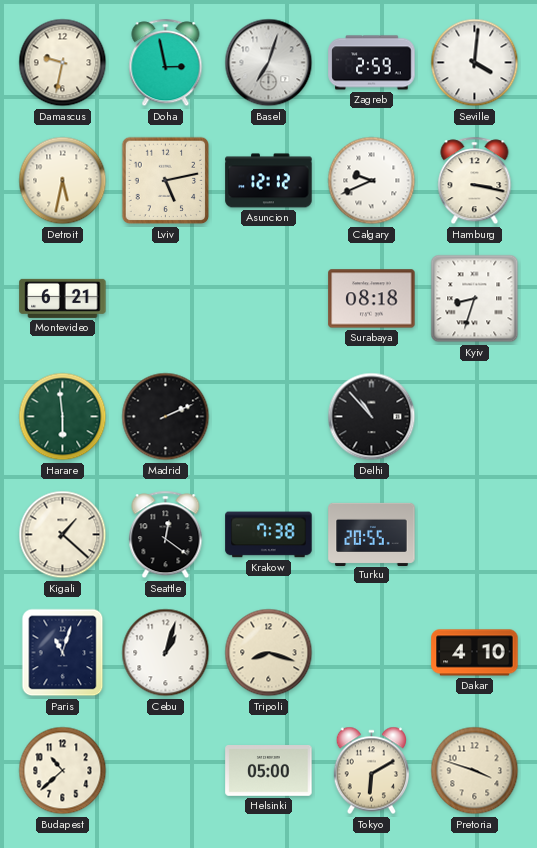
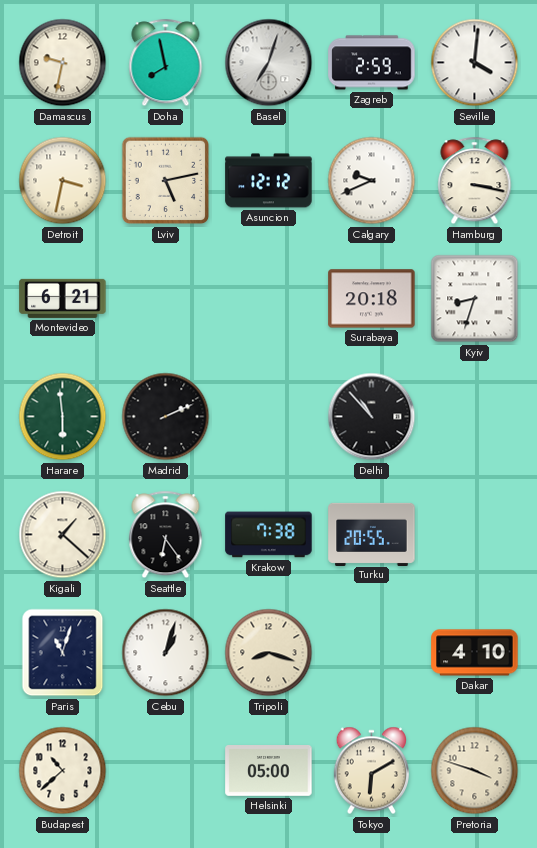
Doha: 2:58 -> 7:58 (166, 63)
Detroit: 5:32 -> 3:32 (63, 181)
Surabaya: 08:18 -> 20:18 (372, 299)
Seattle: 12:21 -> 6:24 (166, 535)
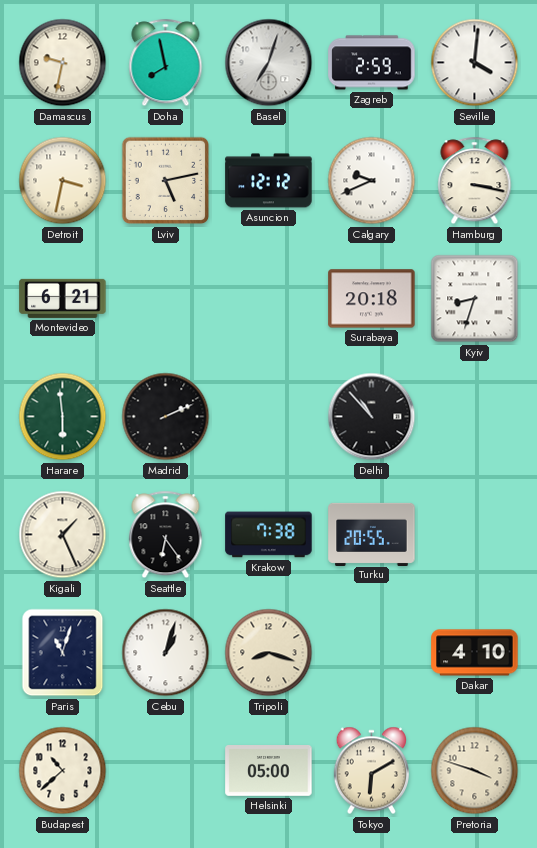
Kigali: 1:22 -> 1:26 (63, 535)
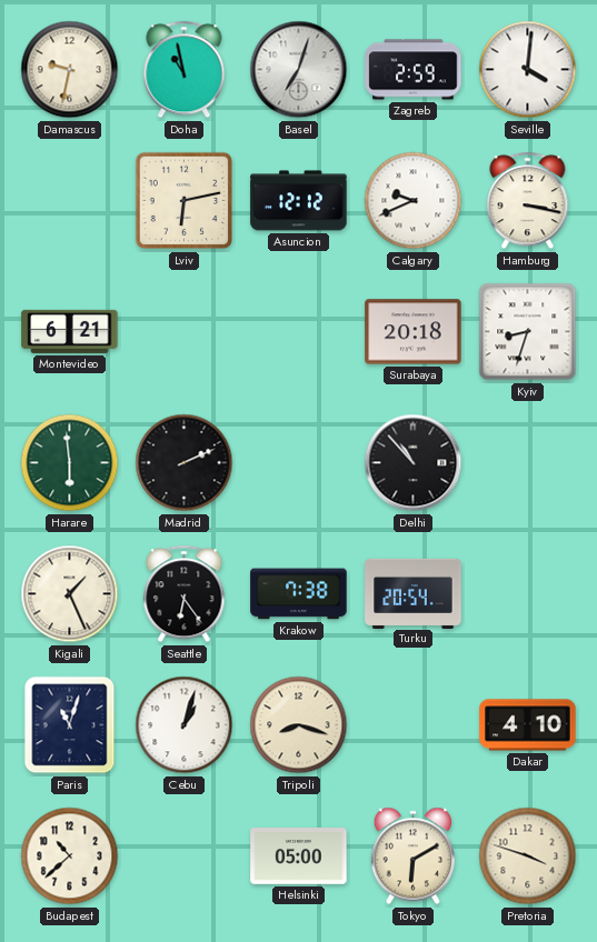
Doha: 7:58 -> 10:58 (185, 70)
Detroit: 3:32 -> none (63, 181)
Lviv: 5:13 -> 6:13 (185, 201)
Turku: 20:55 -> 20:54 (414, 593)
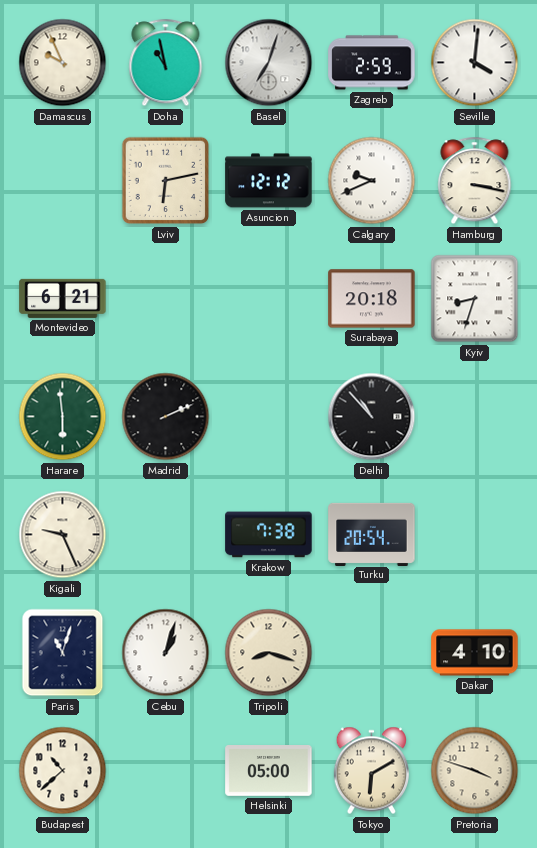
Damascus: 9:32 -> 9:56 (63, 63)
Kigali: 1:26 -> 9:26 (63, 535)
Seattle: 6:24 -> none (185, 594)
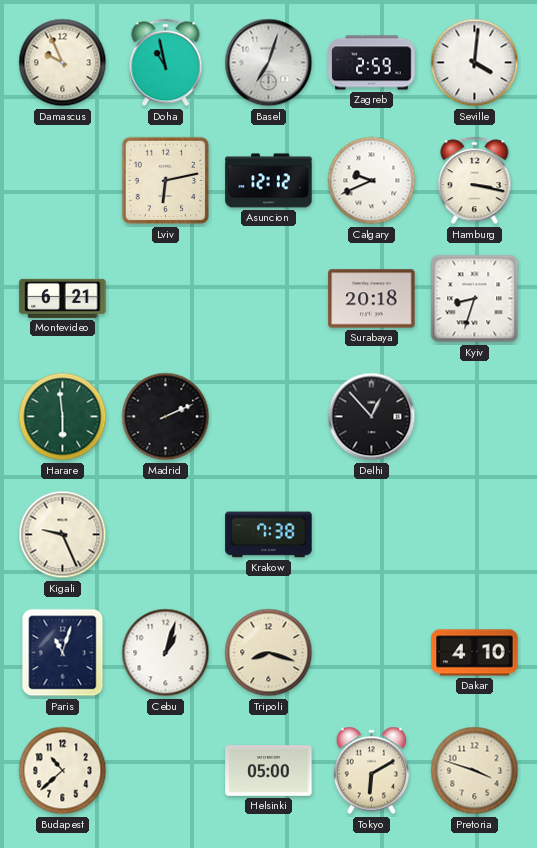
Delhi: 10:53 -> 12:53 (372, 417)
Turku: 20:54 -> none (372, 534)
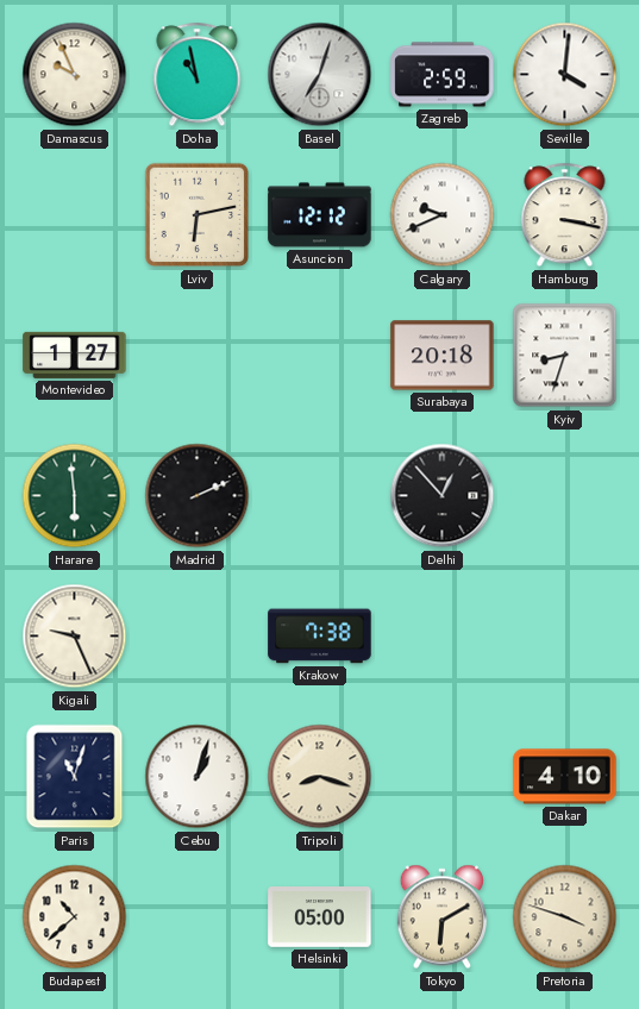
Montevideo: 6:21 -> 1:27 (75, 355)
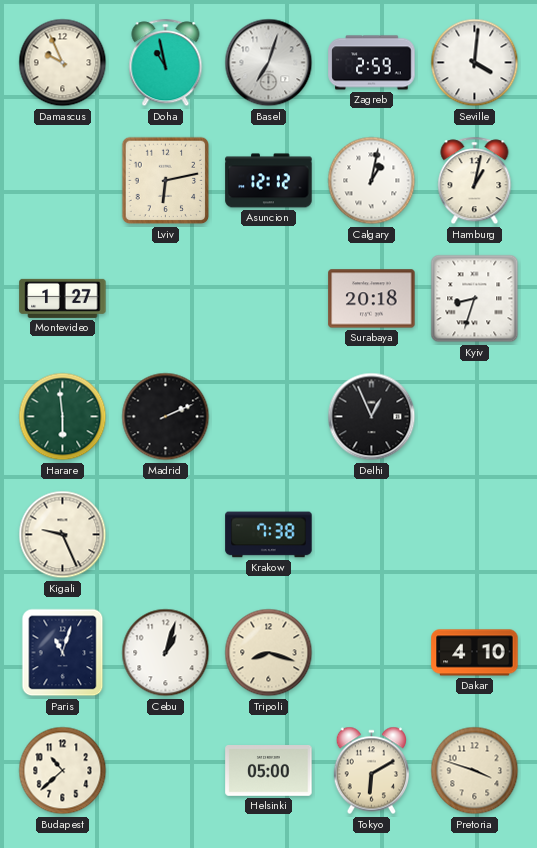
Calgary: 9:41 -> 1:02 (372, 181)
Hamburg: 3:17 -> 1:02 (475, 181)
Delhi: 12:53 -> 12:56 (372, 417)
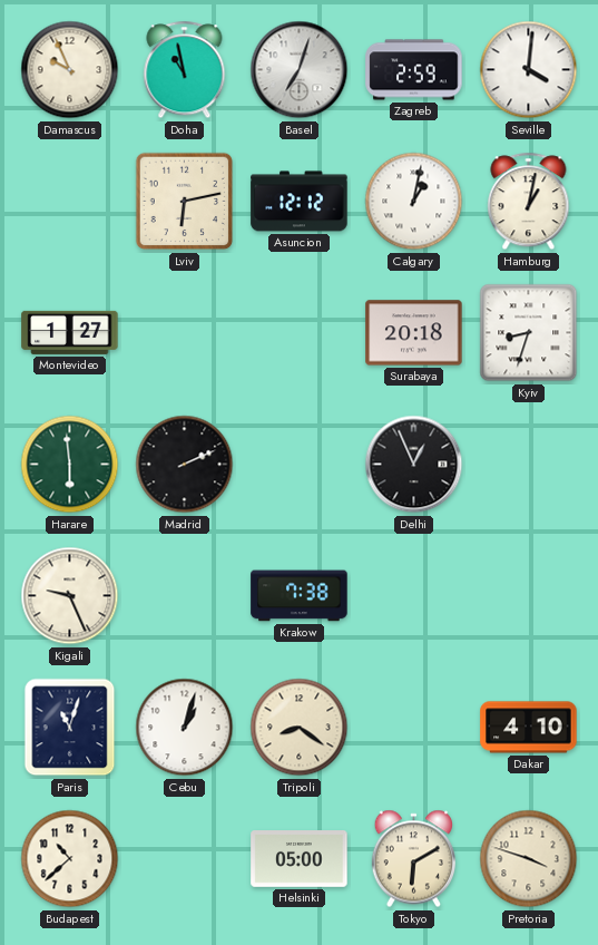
Tripoli: 8:18 -> 8:21 (300, 728)
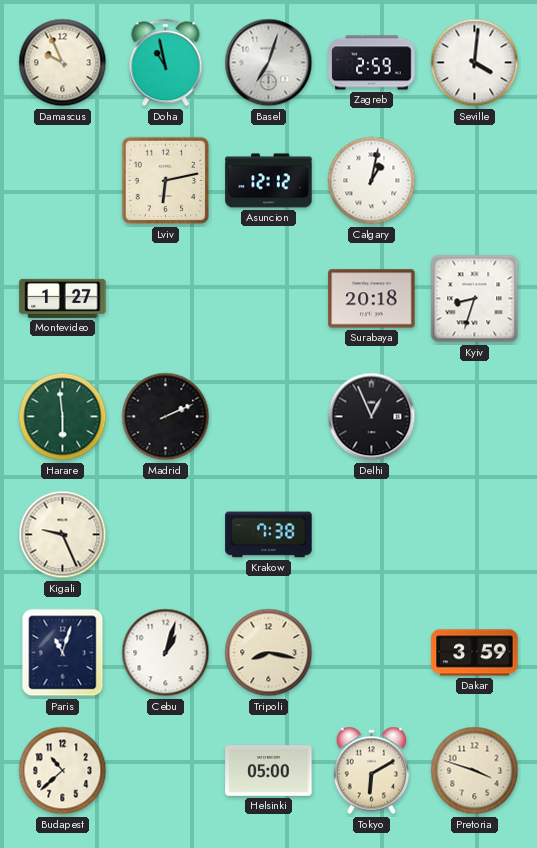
Hamburg: 1:02 -> none (529, 202)
Tripoli: 8:21 -> 8:17 (269, 653)
Dakar: 4:10 -> 3:59 (475, 653)
